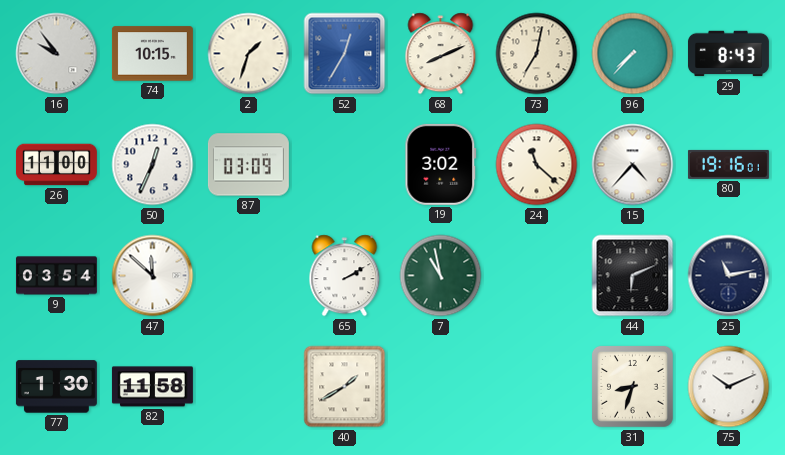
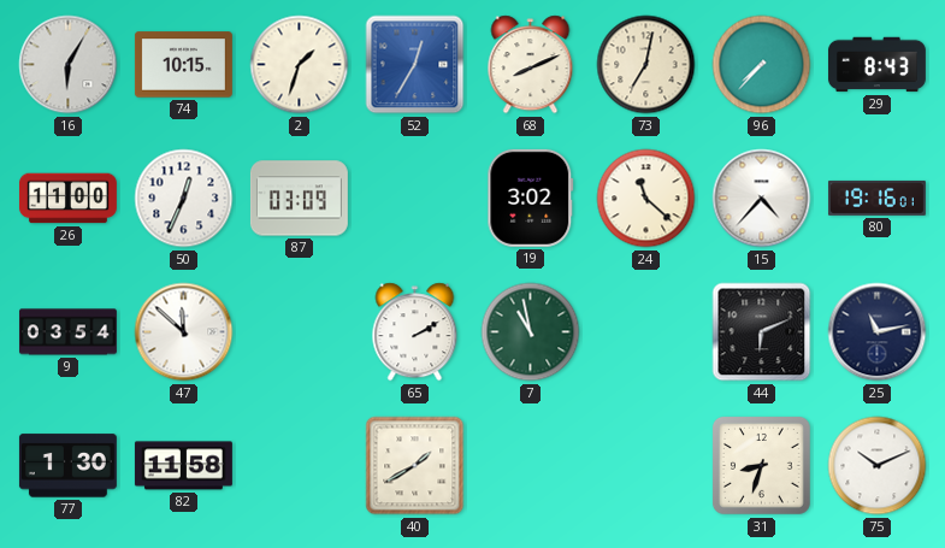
16: 9:54 -> 6:05 (69, 65)
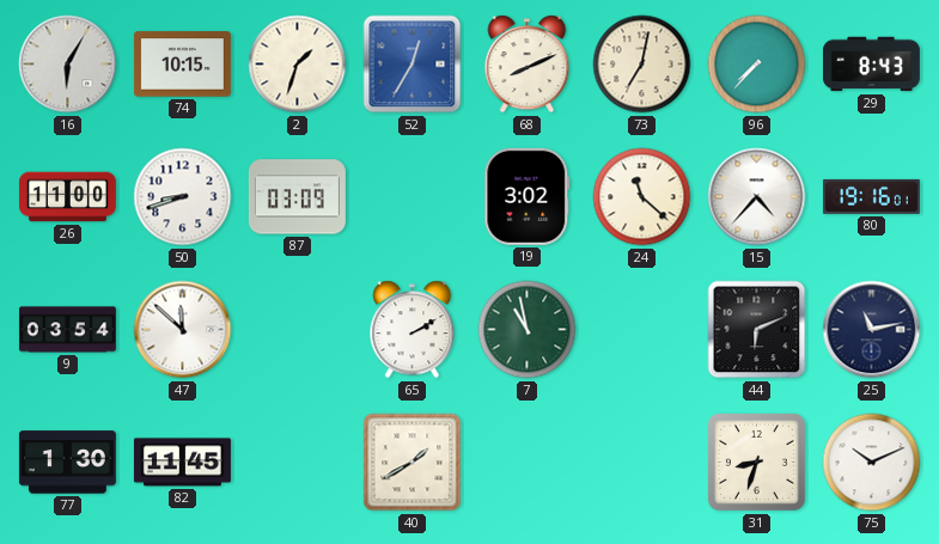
50: 12:34 -> 8:42 (183, 197)
82: 11:58 -> 11:45 (182, 463)
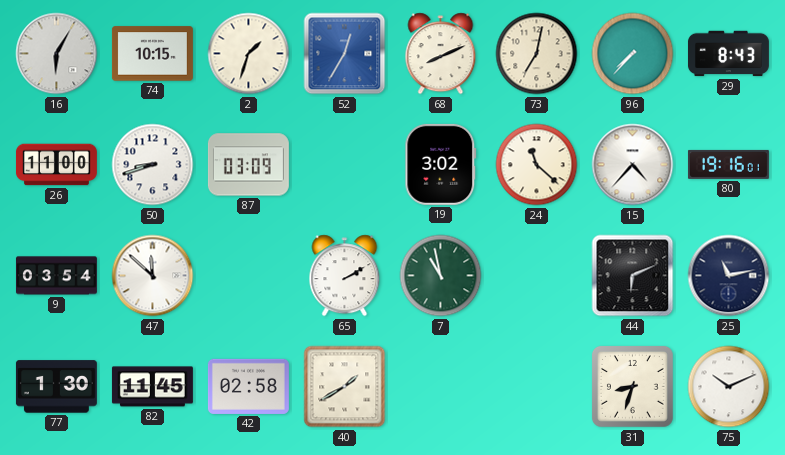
42: none -> 02:58 (248, 386)
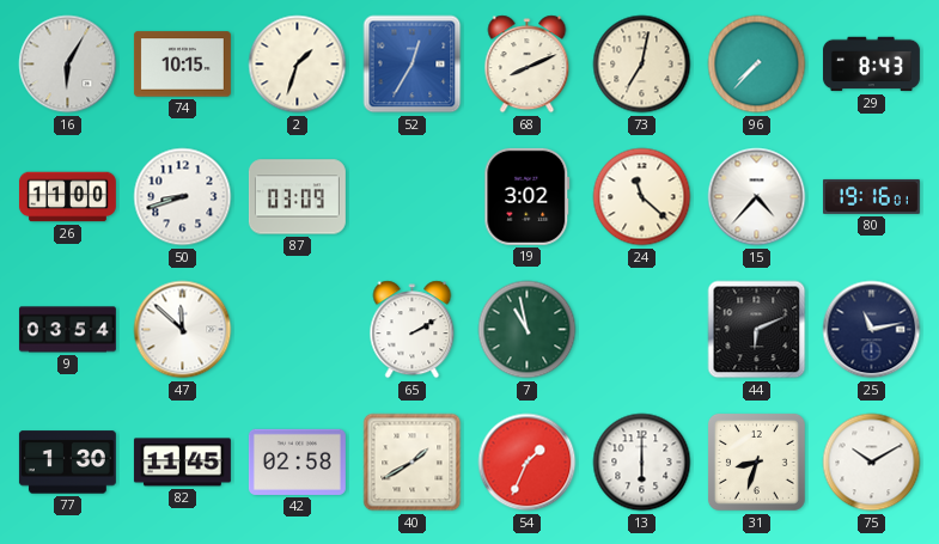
54: none -> 1:34 (528, 463)
13: none -> 6:00 (642, 463)
75: 10:11 -> 10:10 (872, 463)
